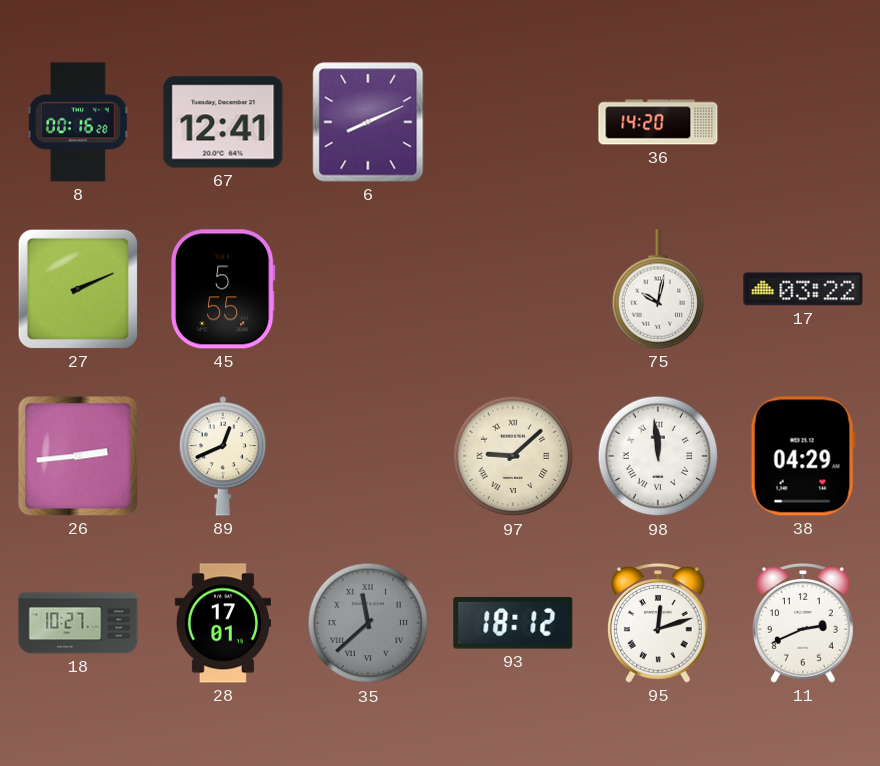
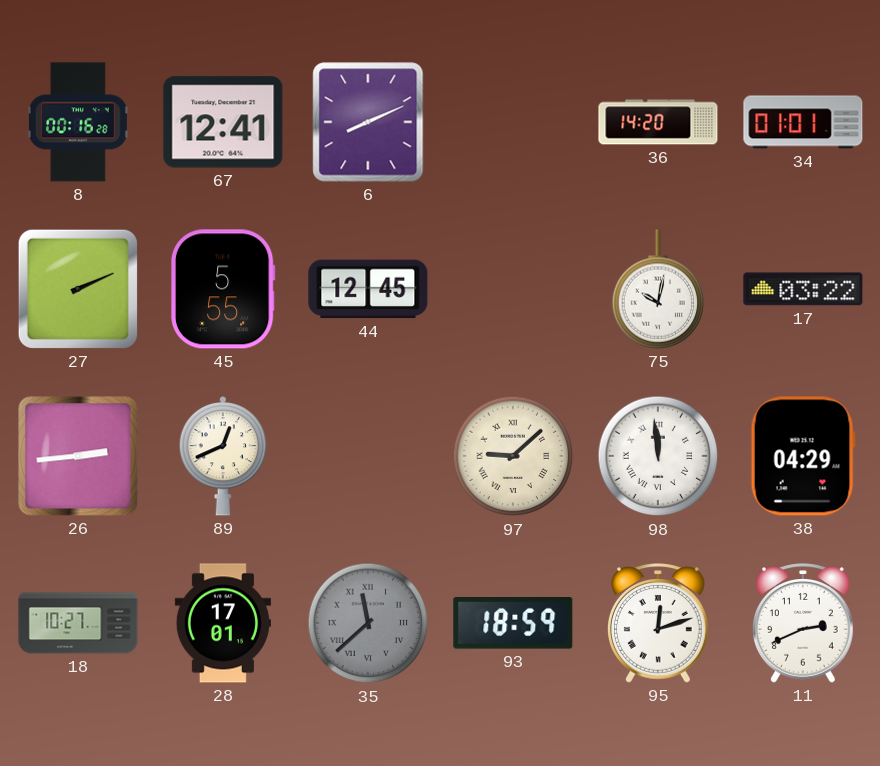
34: none -> 01:01 (803, 122)
44: none -> 12:45 (368, 289)
93: 18:12 -> 18:59 (513, 624)
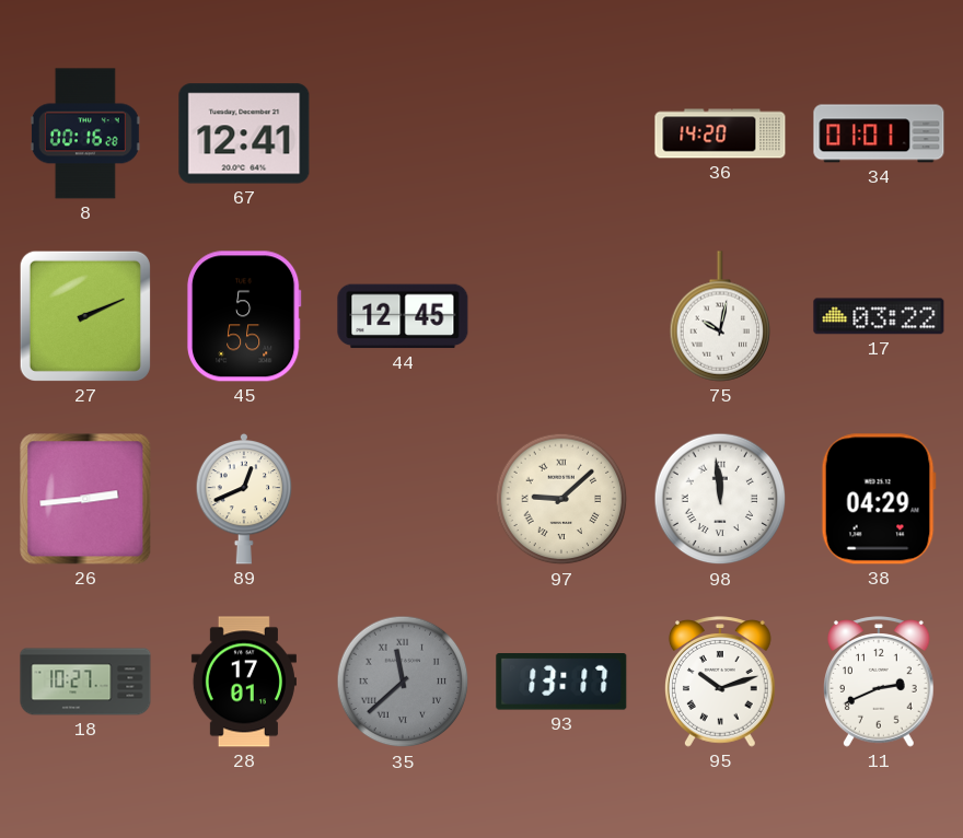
6: 8:11 -> none (368, 122)
93: 18:59 -> 13:17 (561, 683)
95: 12:12 -> 10:12 (721, 682)
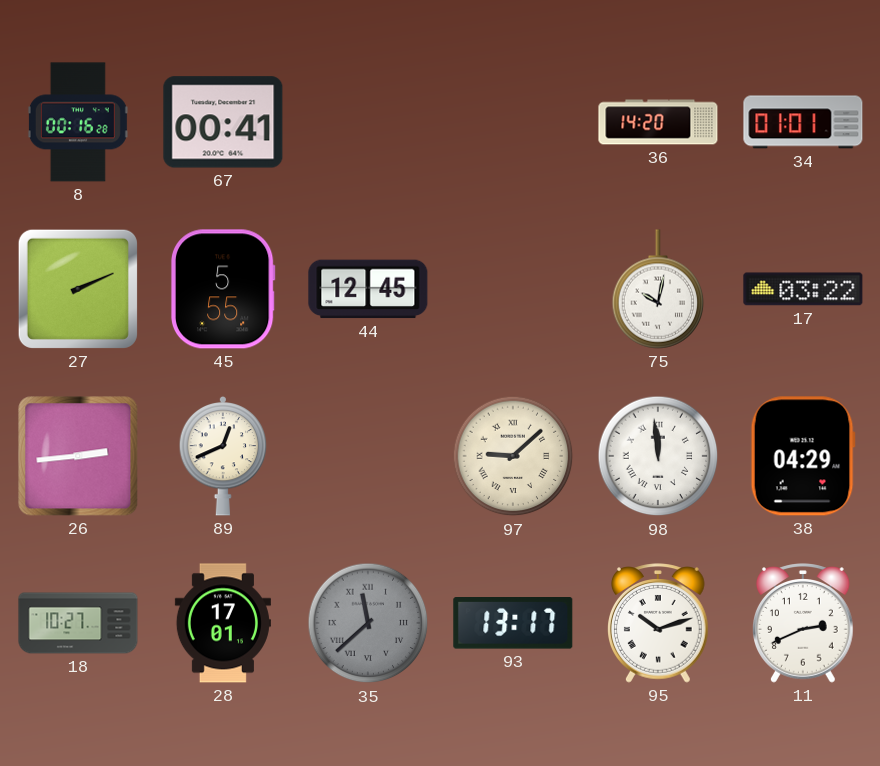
67: 12:41 -> 00:41 (223, 122)
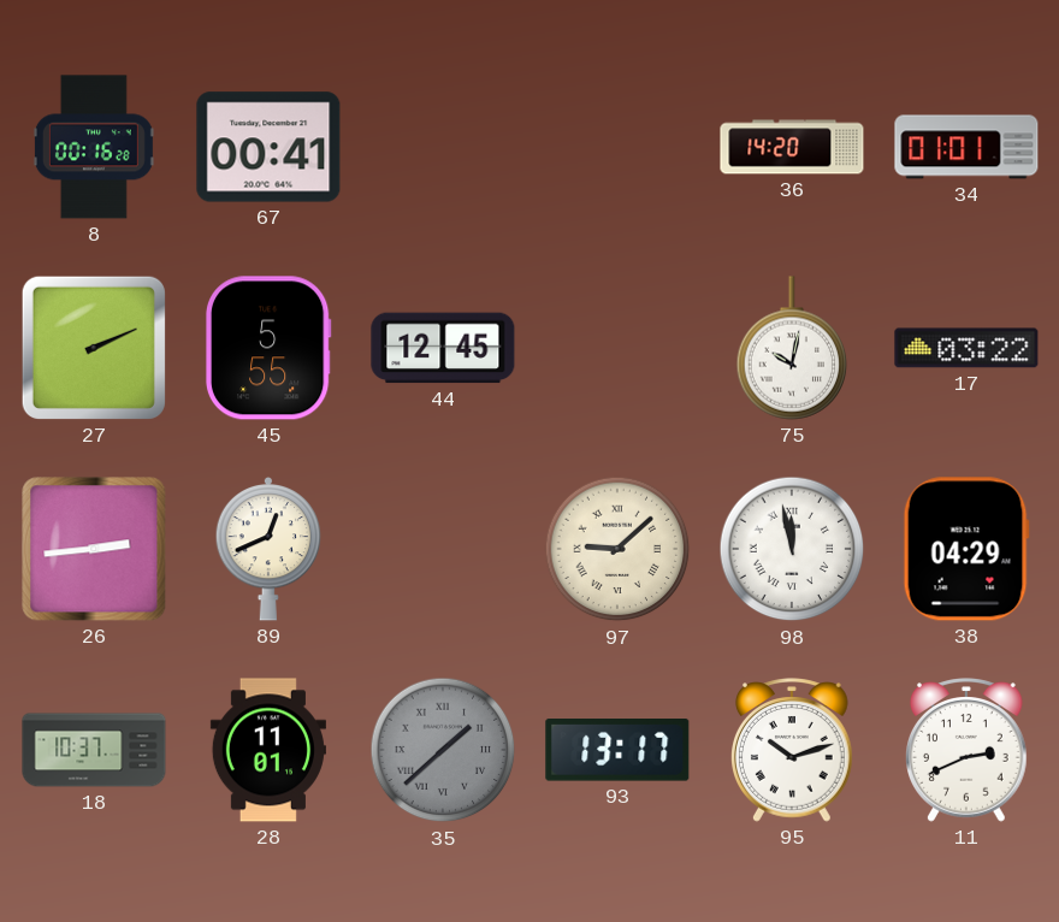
98: 11:59 -> 11:58 (792, 549)
18: 10:27 -> 10:37 (94, 750)
28: 17:01 -> 11:01 (268, 750)
35: 11:38 -> 1:38 (443, 750)
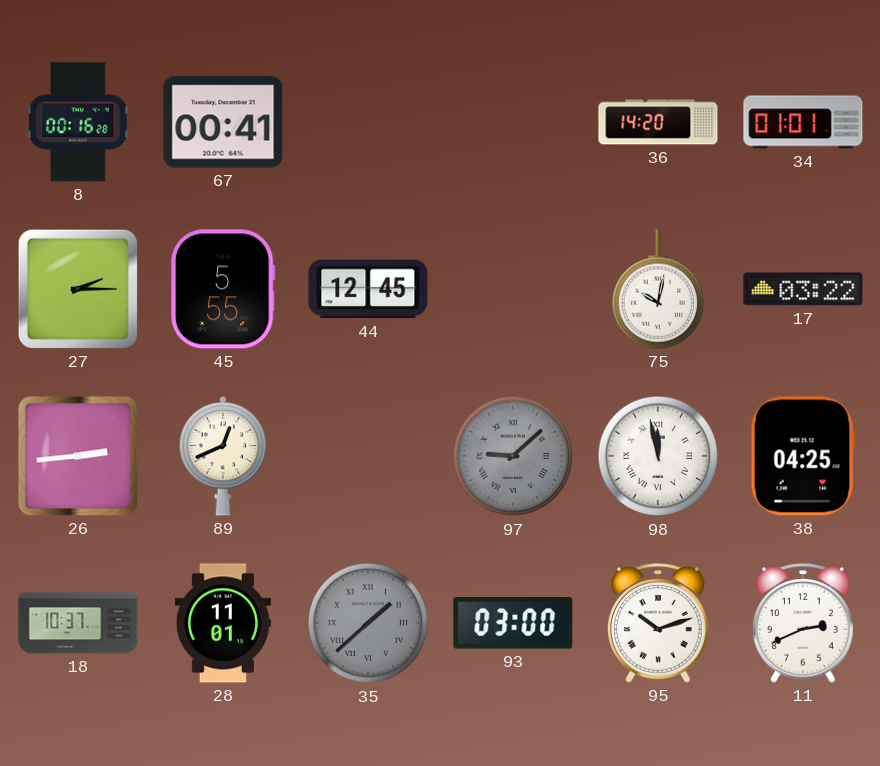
27: 2:11 -> 2:15 (78, 289)
97 dial: cream -> grey (513, 456)
38: 04:29 -> 04:25 (803, 456)
93: 13:17 -> 03:00 (513, 624)
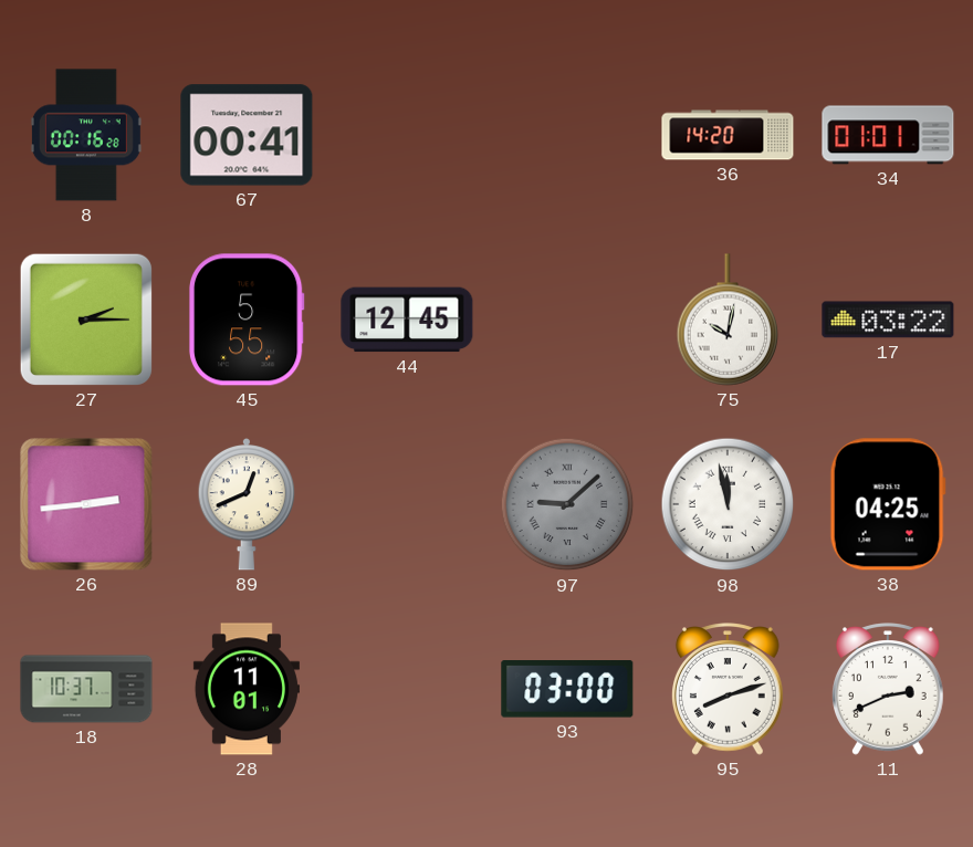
35: 1:38 -> none (368, 623)
95: 10:12 -> 8:12 (729, 689)
